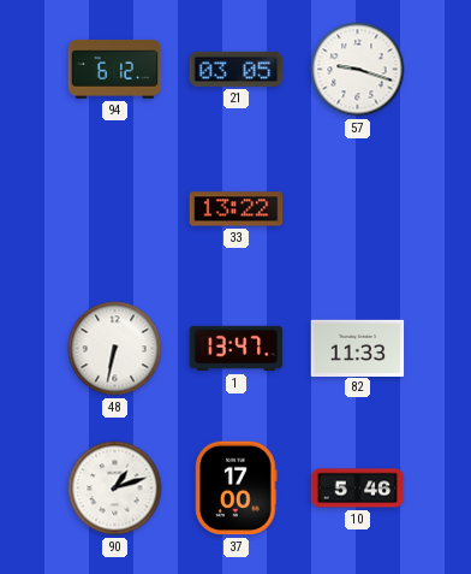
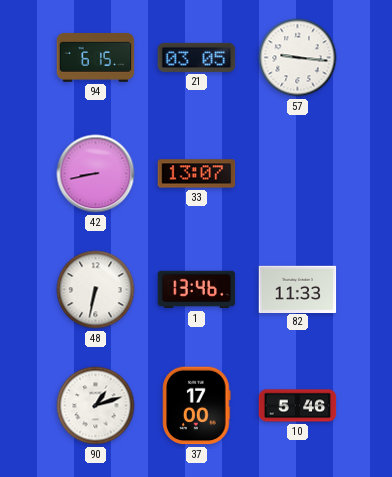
94: 6:12 -> 6:15 (96, 57)
57: 9:18 -> 9:16 (298, 58)
42: none -> 8:43 (96, 174)
33: 13:22 -> 13:07 (197, 174)
1: 13:47 -> 13:46 (197, 290)
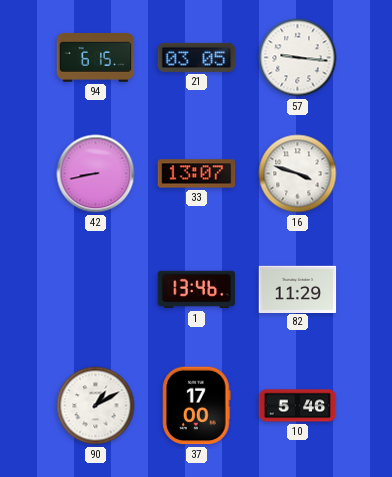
16: none -> 3:48 (298, 174)
48: 6:32 -> none (96, 290)
82: 11:33 -> 11:29 (298, 289)
90: 1:12 -> 1:10 (96, 406)
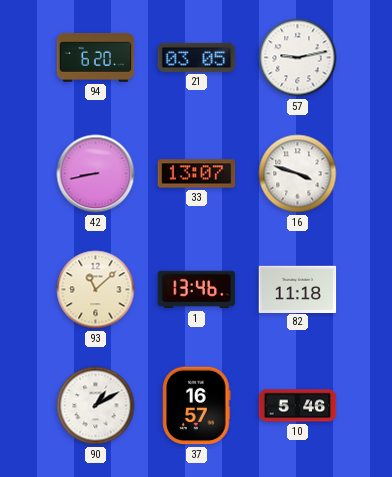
94: 6:15 -> 6:20 (96, 57)
57: 9:16 -> 9:13 (298, 58)
93: none -> 11:08 (96, 290)
82: 11:29 -> 11:18 (298, 289)
37: 17:00 -> 16:57 (197, 406)
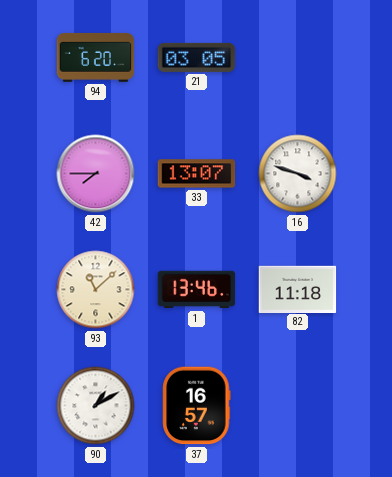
57: 9:13 -> none (298, 58)
42: 8:43 -> 7:45 (96, 174)
10: 5:46 -> none (298, 406)
